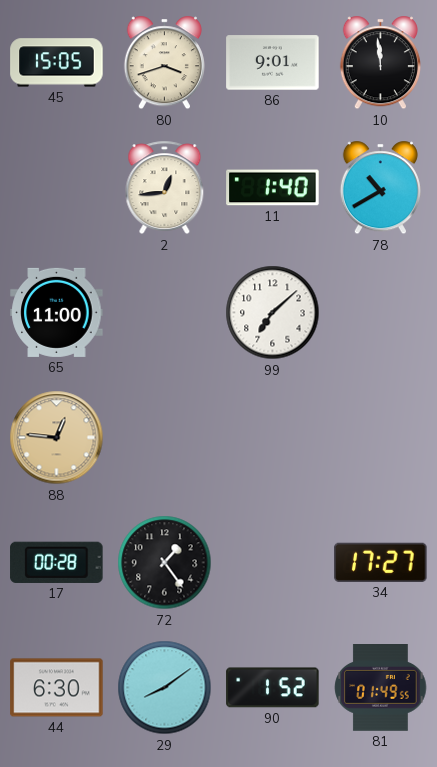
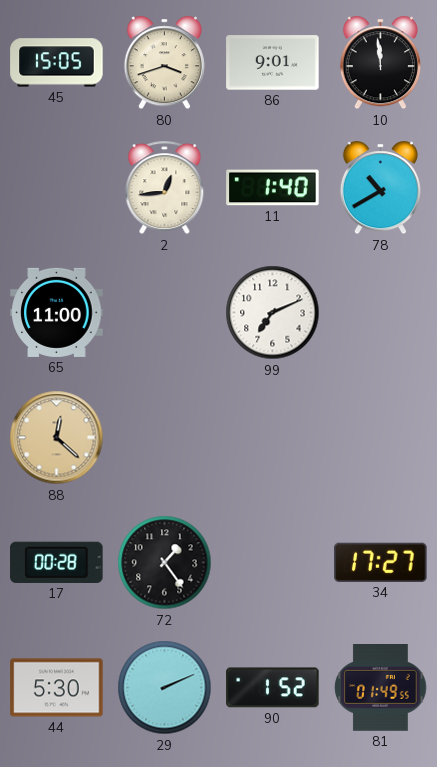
99: 7:08 -> 7:11 (273, 313)
88: 12:46 -> 12:22 (57, 438)
44: 6:30 -> 5:30 (57, 688)
29: 8:09 -> 2:11 (165, 688)
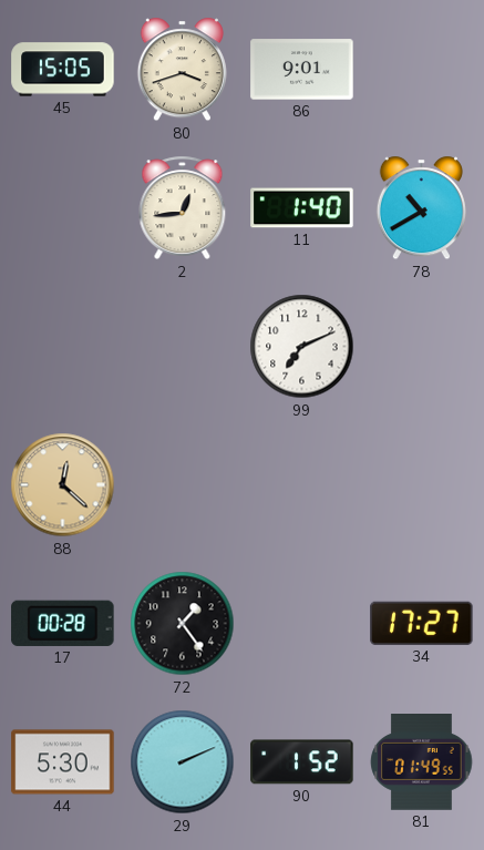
10: 11:59 -> none (380, 63)
65: 11:00 -> none (57, 312)
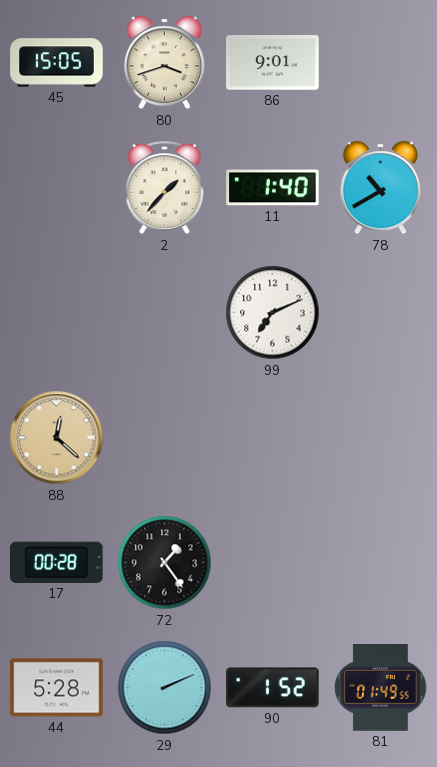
2: 12:44 -> 1:37 (165, 188)
34: 17:27 -> none (422, 623)
44: 5:30 -> 5:28 (57, 688)
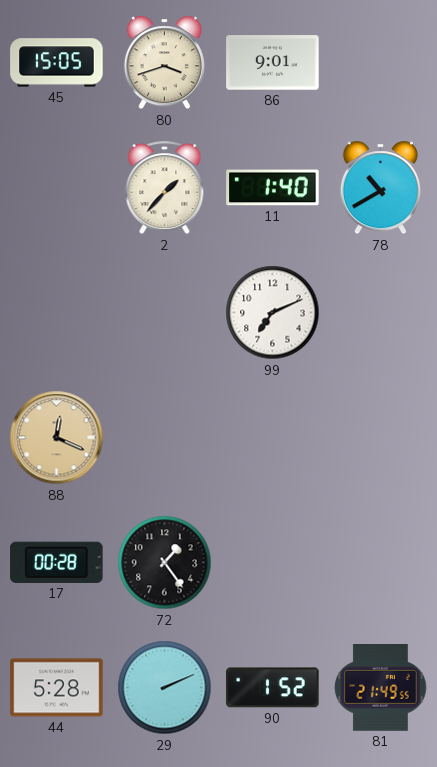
88: 12:22 -> 12:19 (57, 438)
81: 01:49 -> 21:49 (381, 688)
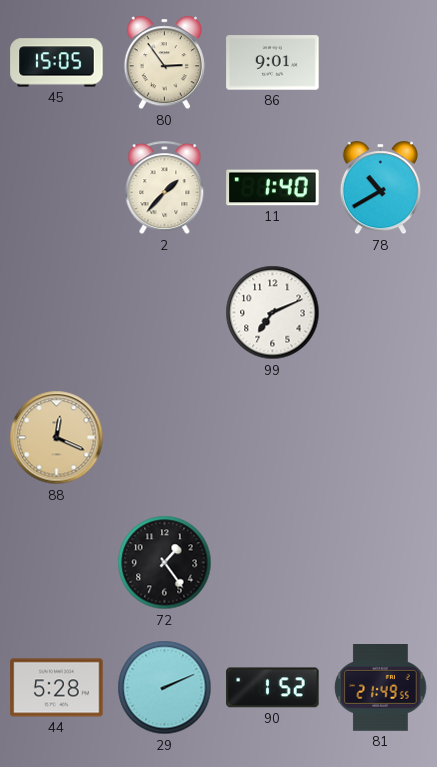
80: 3:42 -> 2:54 (164, 63)
17: 00:28 -> none (57, 562)
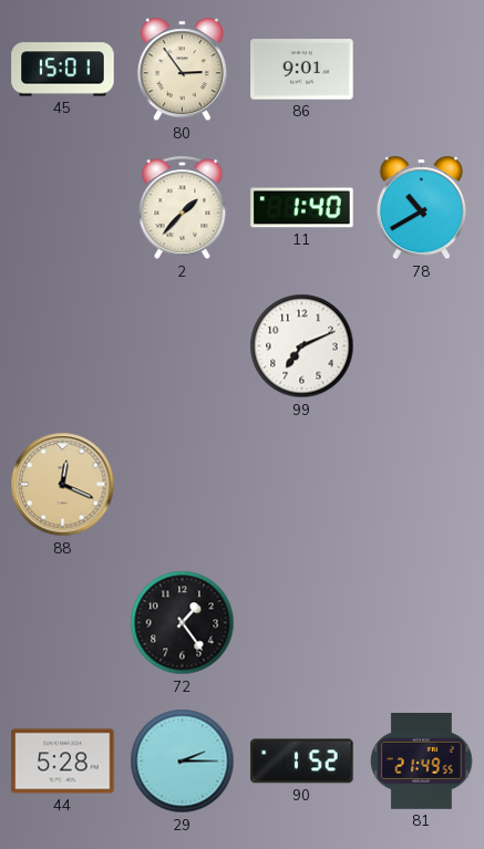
45: 15:05 -> 15:01 (63, 70)
29: 2:11 -> 2:15 (183, 762)
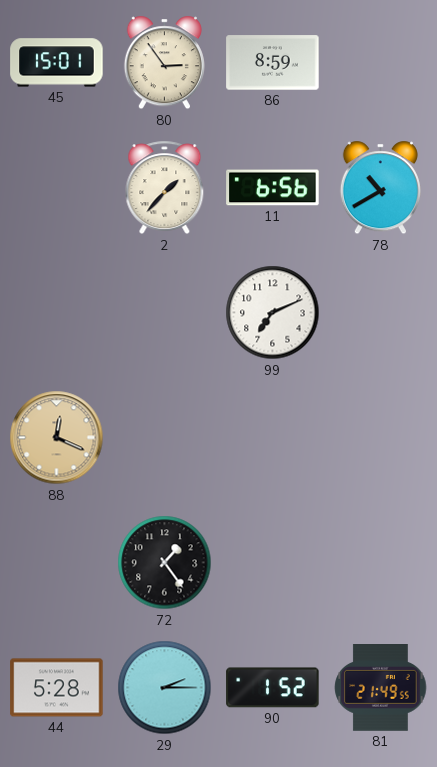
86: 9:01 -> 8:59 (273, 63)
11: 1:40 -> 6:56 (273, 188)
